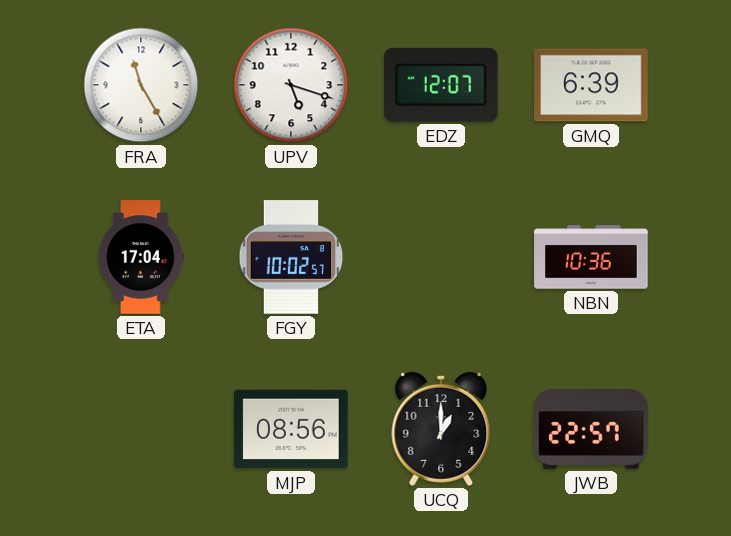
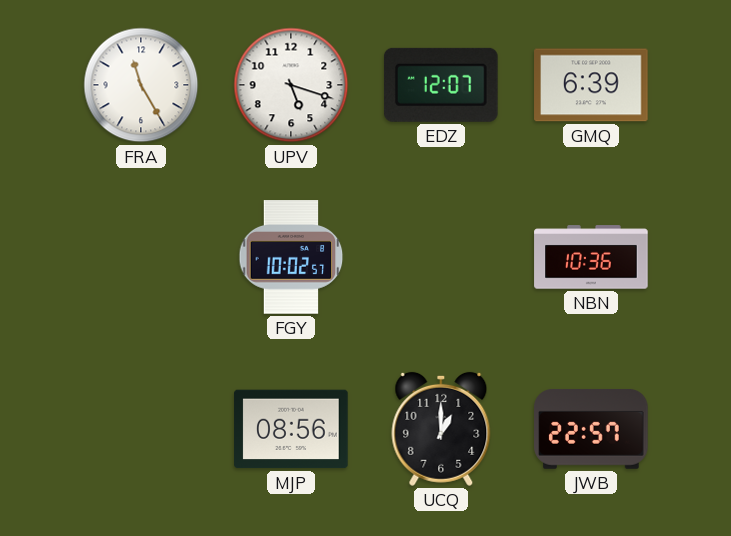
ETA: 17:04 -> none (141, 257)
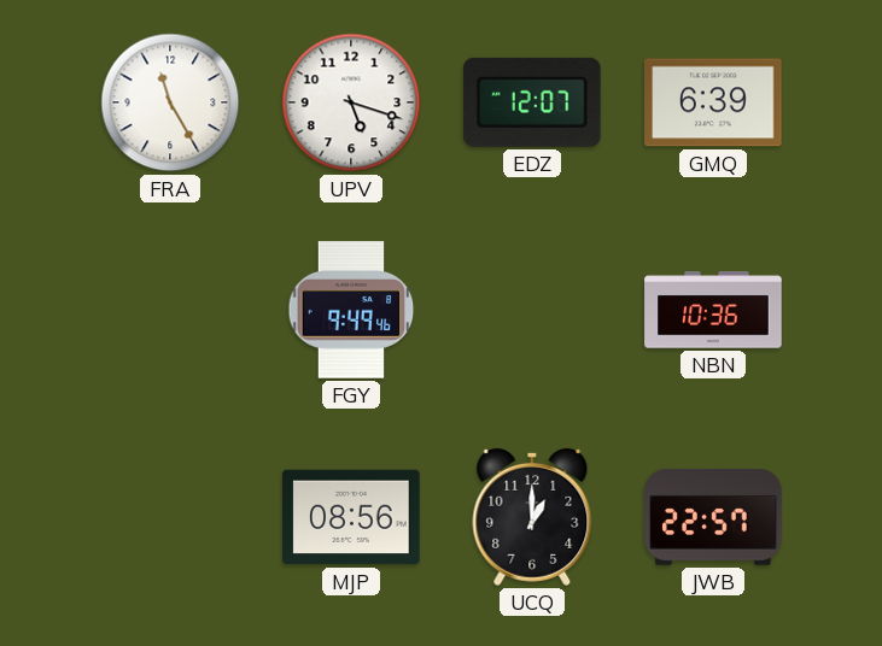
FGY: 10:02 -> 9:49 (351, 310)
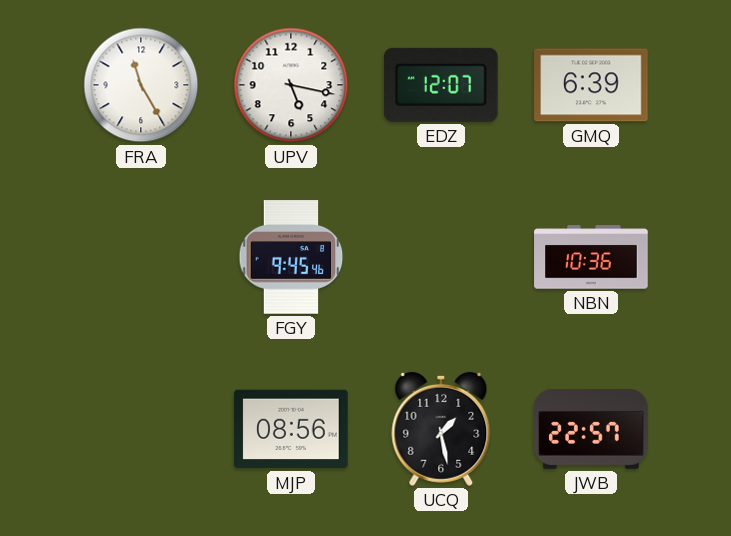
UPV: 5:18 -> 5:17 (291, 85)
FGY: 9:49 -> 9:45 (291, 257)
UCQ: 1:00 -> 1:28 (441, 429)
